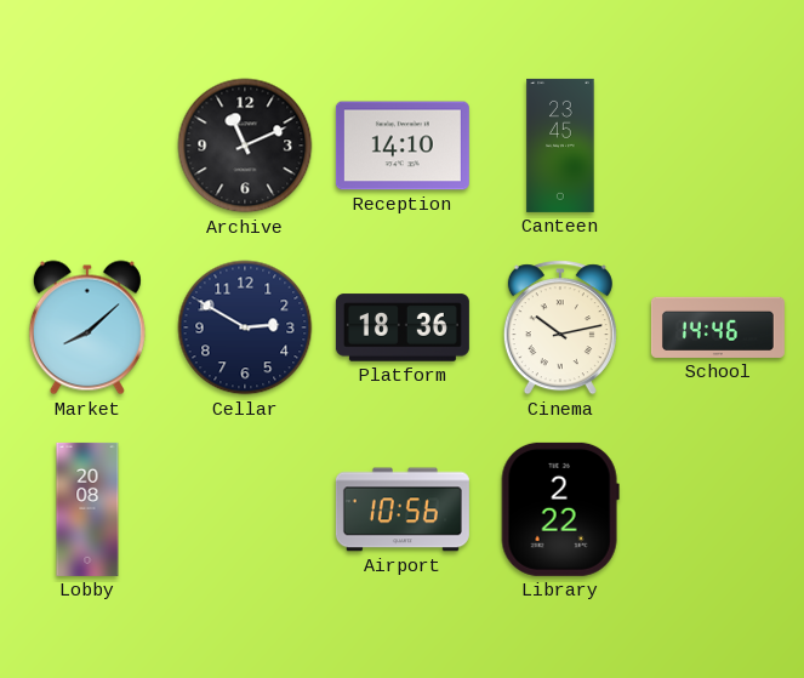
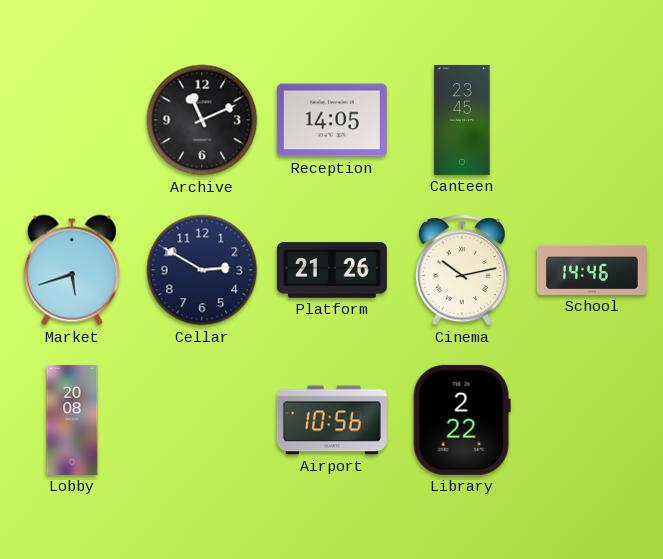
Reception: 14:10 -> 14:05 (332, 120)
Market: 8:08 -> 5:42 (72, 270)
Platform: 18:36 -> 21:26 (332, 270)
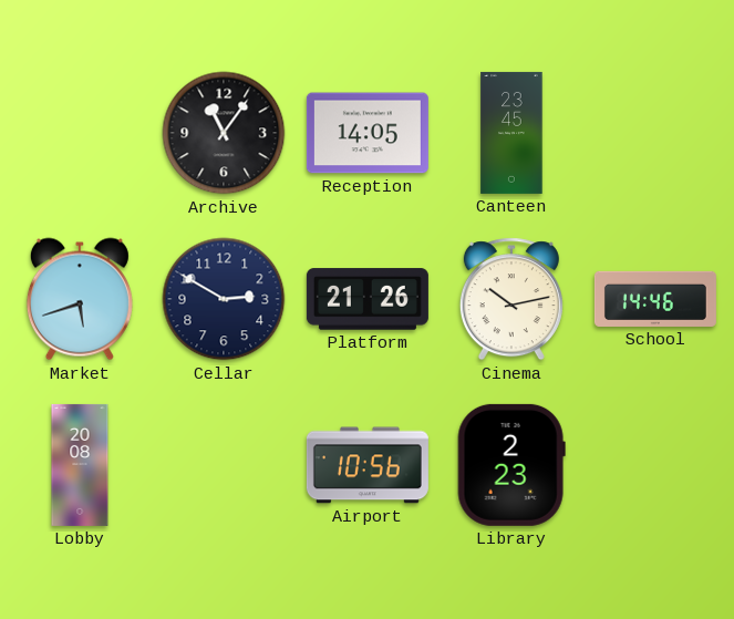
Archive: 11:11 -> 11:06 (224, 133)
Library: 2:22 -> 2:23 (511, 465)
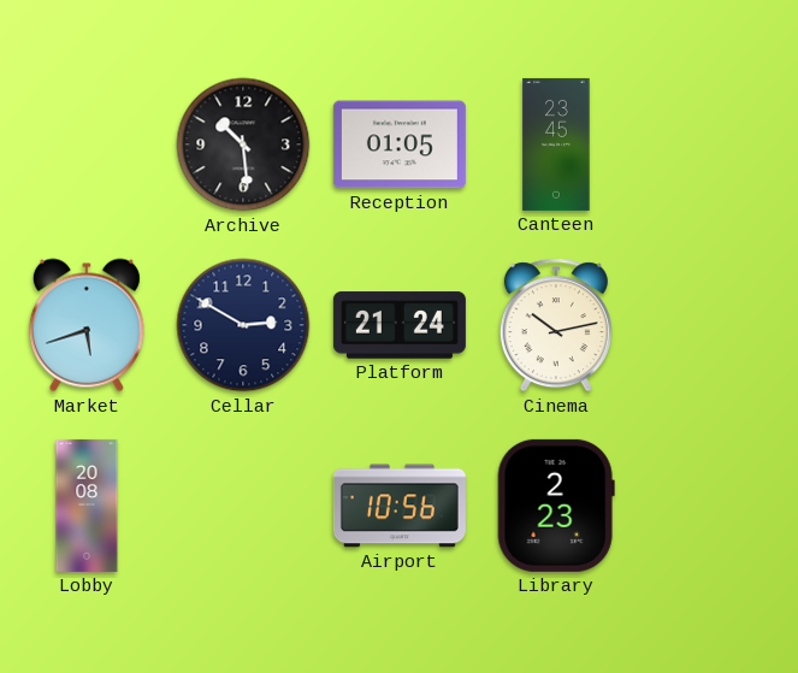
Archive: 11:06 -> 10:29 (243, 144)
Reception: 14:05 -> 01:05 (400, 144)
Platform: 21:26 -> 21:24 (400, 325)
School: 14:46 -> none (655, 299)
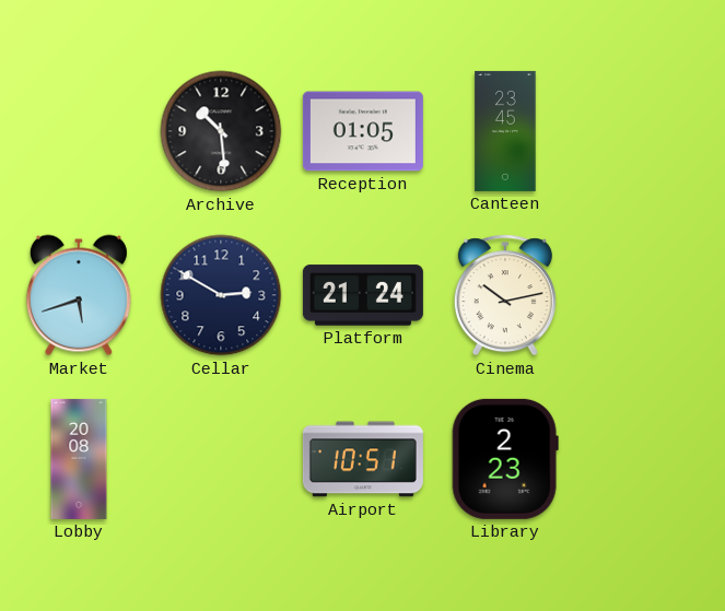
Airport: 10:56 -> 10:51 (363, 459)
